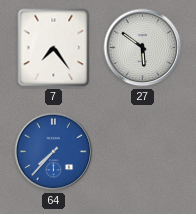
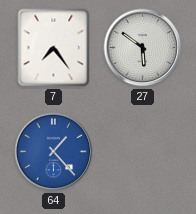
64: 7:37 -> 1:23 (54, 152)
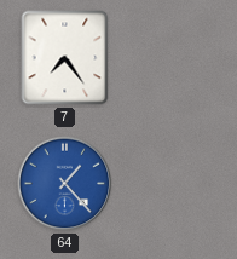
27: 5:51 -> none (143, 48)
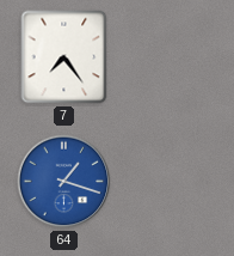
64: 1:23 -> 1:18 (64, 182)
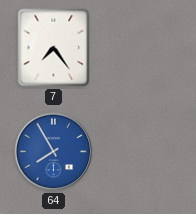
64: 1:18 -> 7:55 (54, 152)
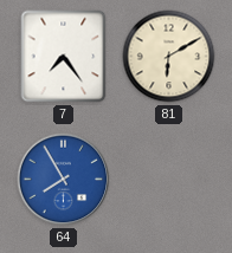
81: none -> 6:10 (169, 57)
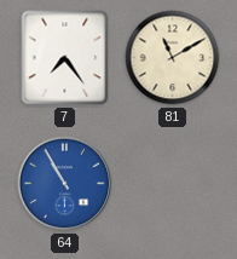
81: 6:10 -> 11:10 (173, 58)
64: 7:55 -> 10:55 (65, 184)
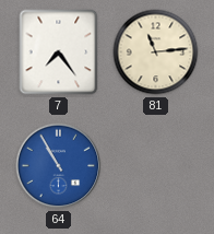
81: 11:10 -> 11:14 (156, 52)
